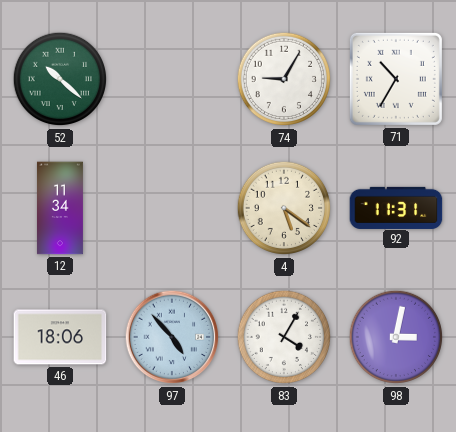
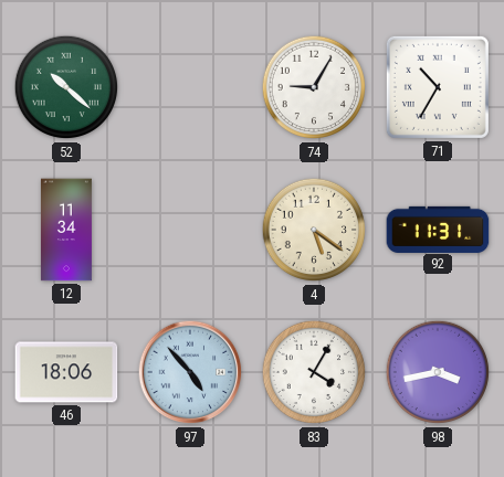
98: 3:02 -> 3:43 (438, 372)
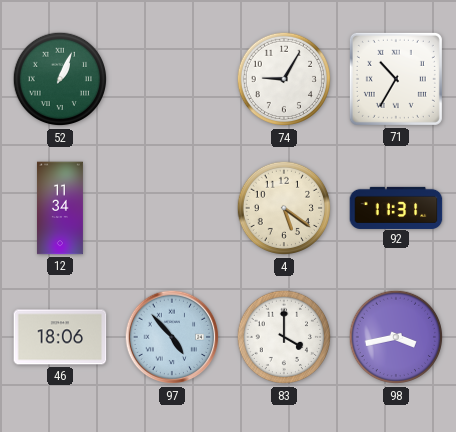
52: 10:22 -> 1:04 (60, 79)
83: 4:05 -> 4:00 (284, 337)
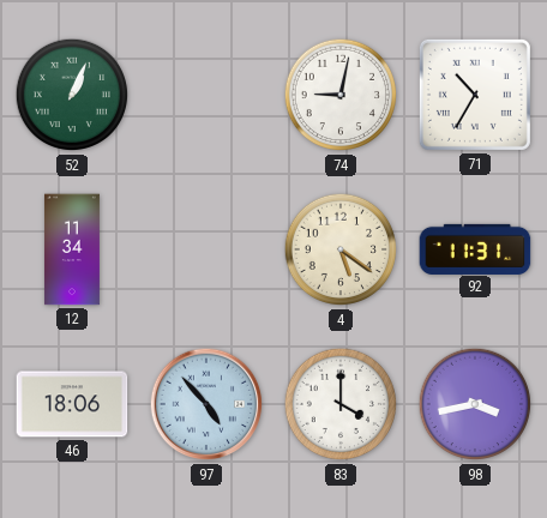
74: 9:05 -> 9:02 (341, 95)
